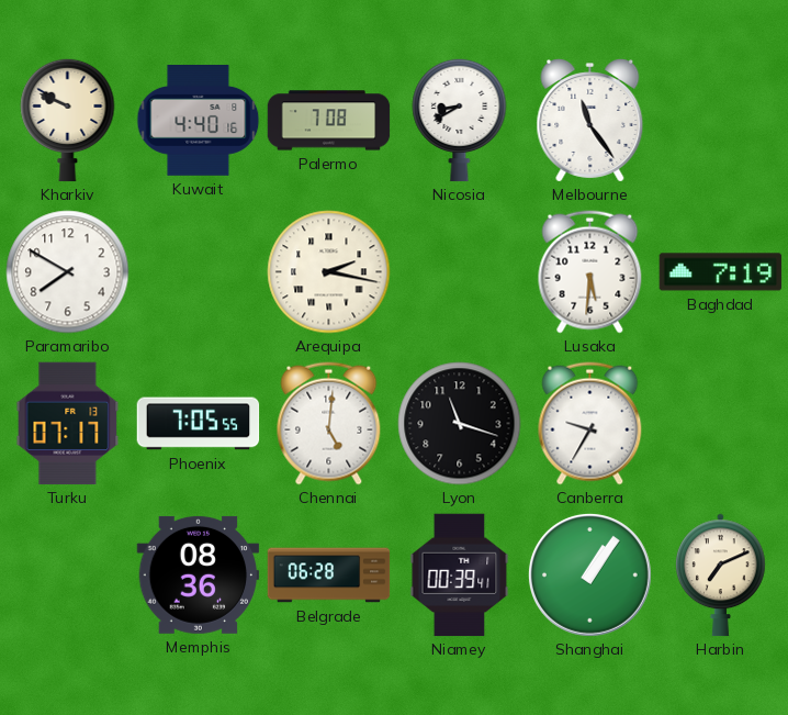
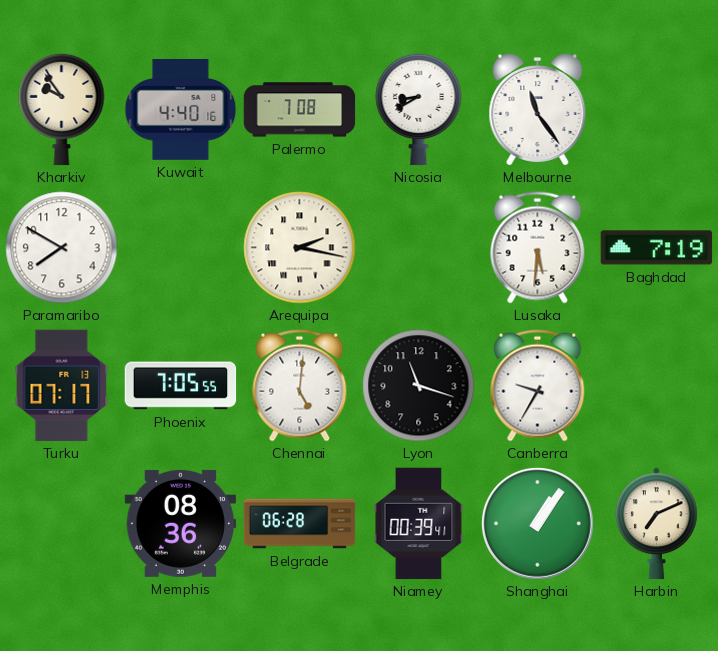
Kharkiv: 9:49 -> 9:54 (62, 109)
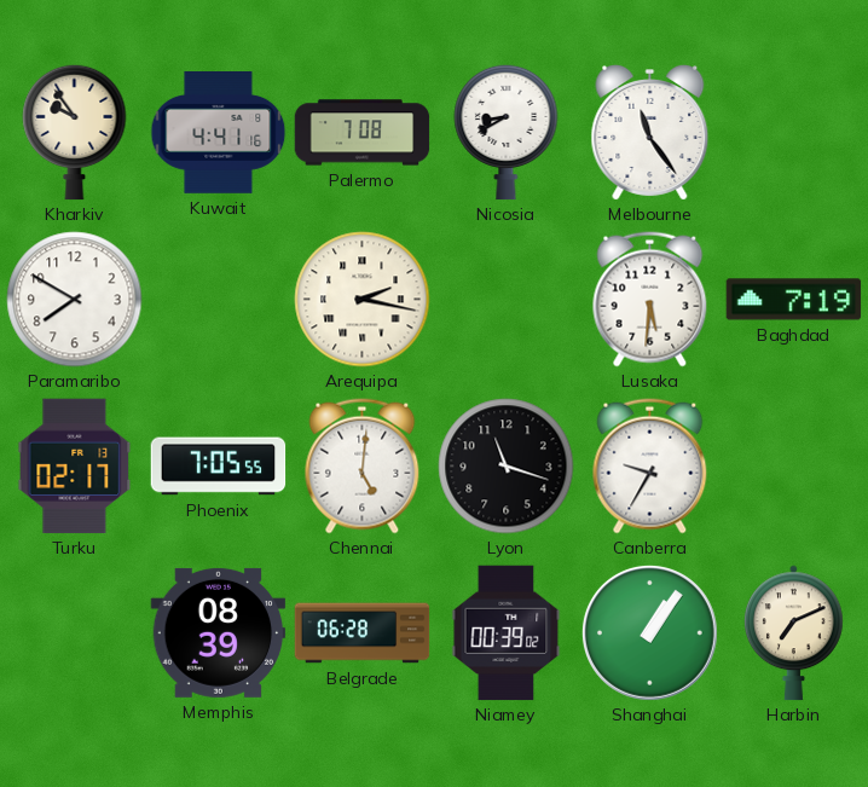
Kuwait: 4:40 -> 4:41 (219, 133)
Turku: 07:17 -> 02:17 (75, 467)
Memphis: 08:36 -> 08:39 (219, 632)
Niamey: 00:39:41 -> 00:39:02 (507, 633)
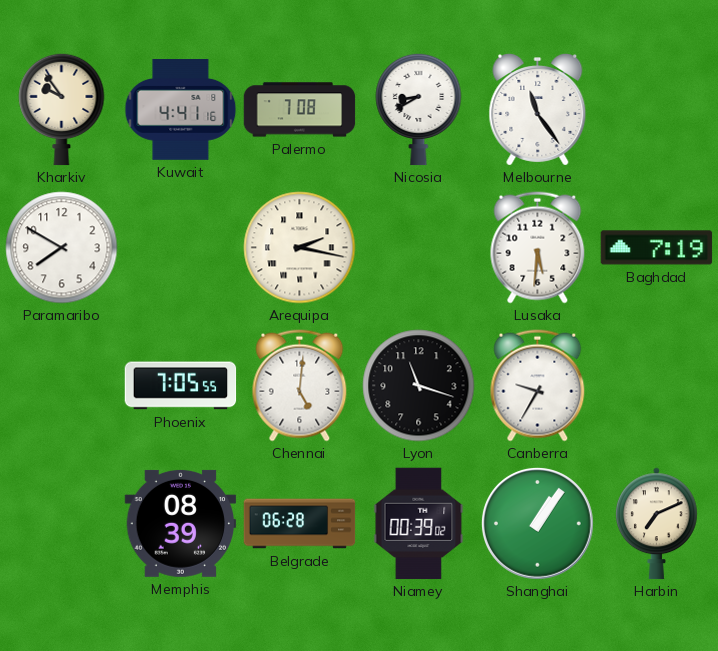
Turku: 02:17 -> none (75, 467)
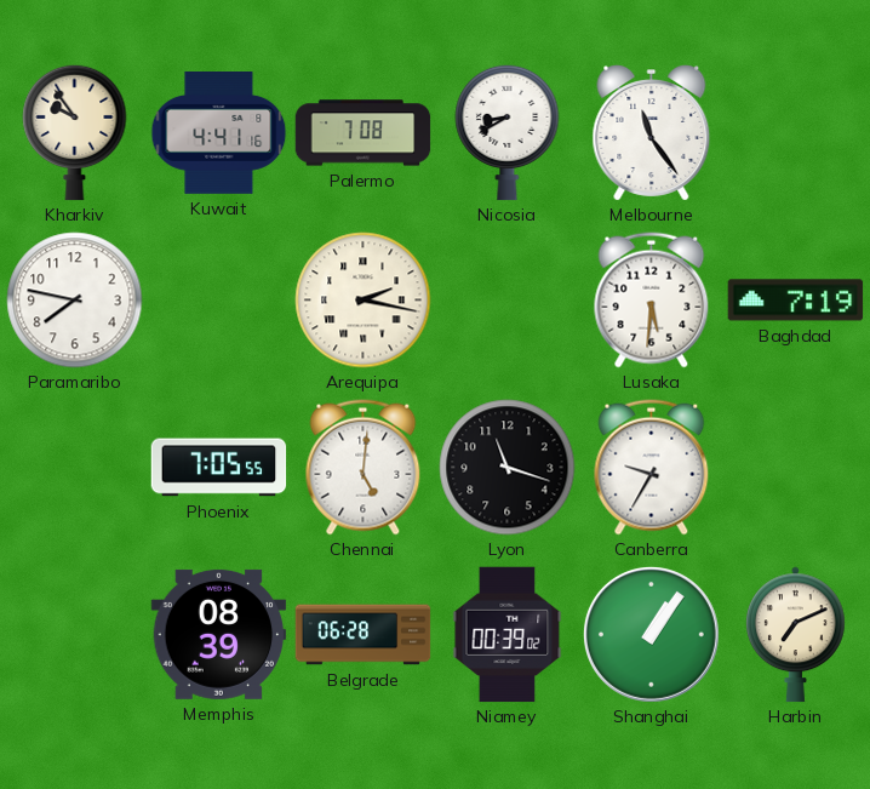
Paramaribo: 7:50 -> 7:47 (75, 301)
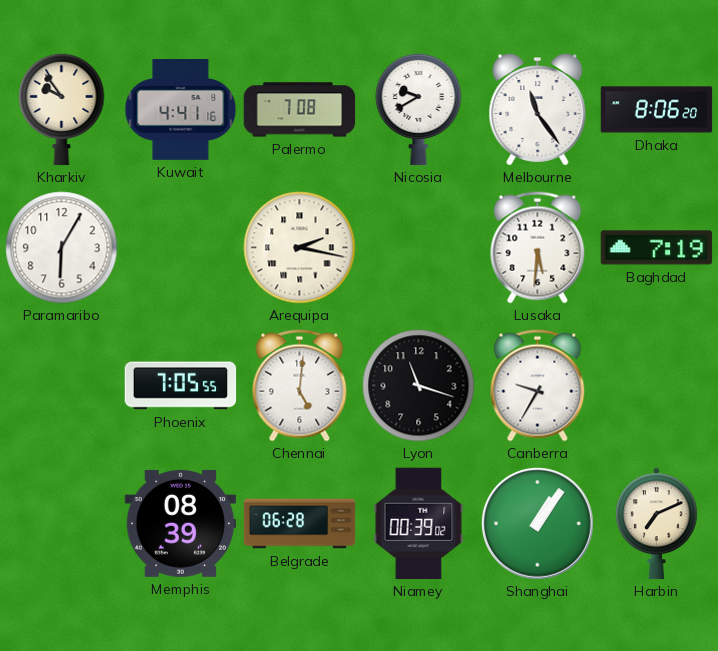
Nicosia: 8:40 -> 9:40 (419, 109)
Dhaka: none -> 8:06 (657, 110)
Paramaribo: 7:47 -> 6:05 (62, 248)
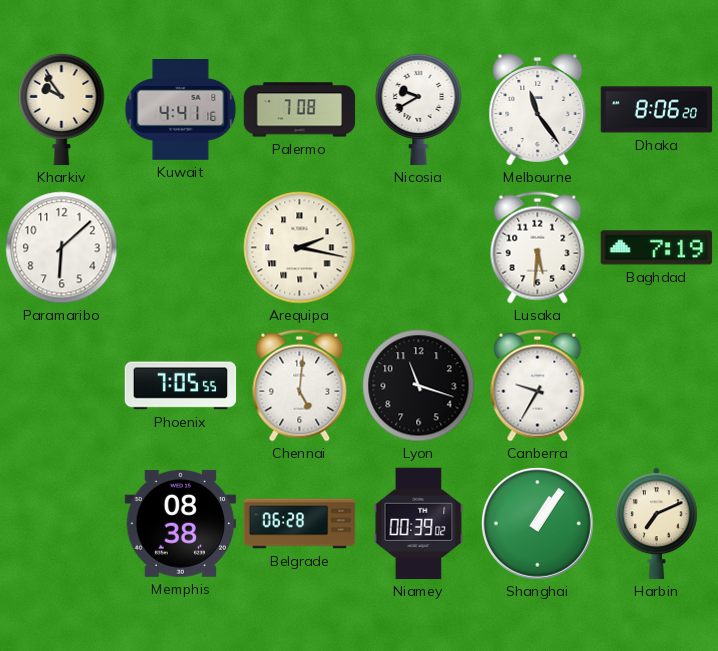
Paramaribo: 6:05 -> 6:08 (62, 248)
Memphis: 08:39 -> 08:38 (181, 523)
